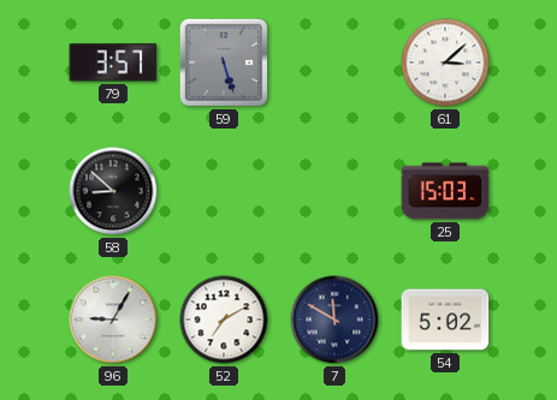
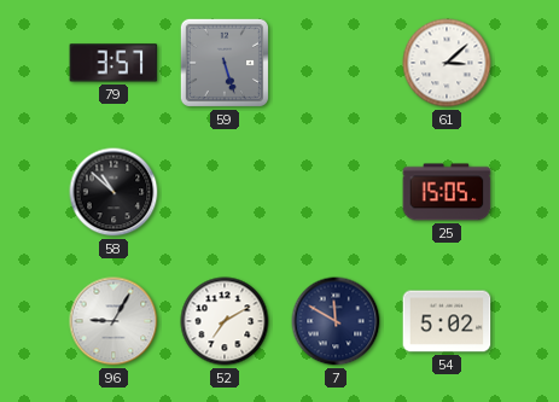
58: 8:52 -> 10:52 (113, 192)
25: 15:03 -> 15:05 (447, 192)
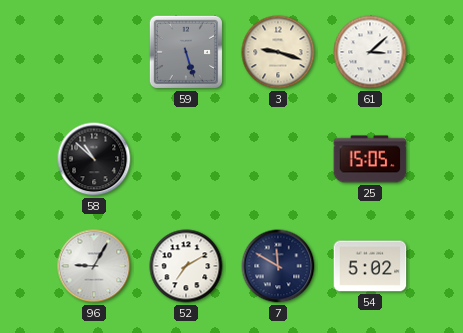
79: 3:57 -> none (113, 63)
3: none -> 9:18 (278, 52)
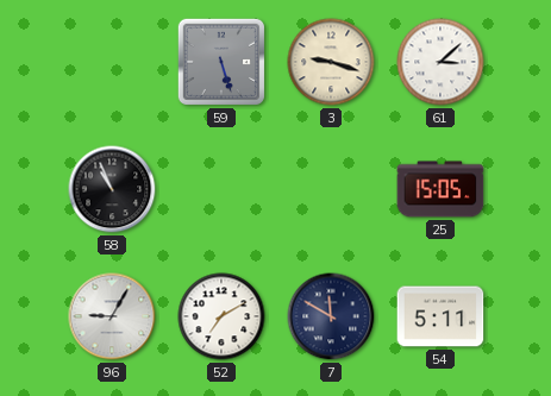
58: 10:52 -> 10:56 (112, 189)
54: 5:02 -> 5:11 (440, 316)
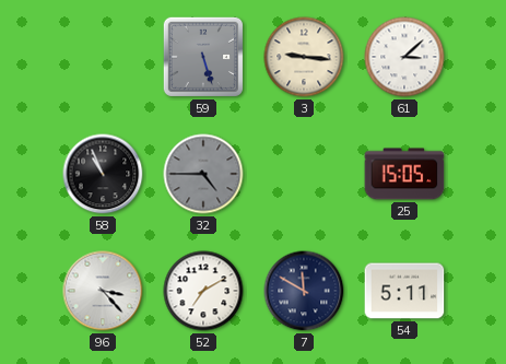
3: 9:18 -> 9:16 (304, 57)
32: none -> 4:45 (203, 174)
96: 9:05 -> 3:23 (103, 291)
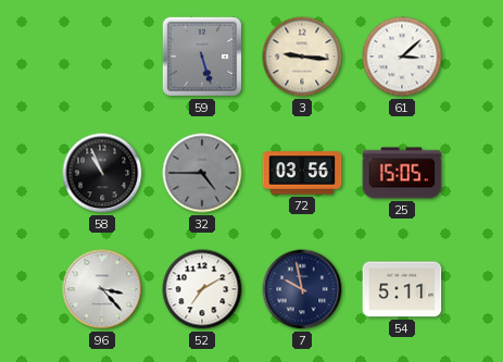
72: none -> 03:56 (302, 173)
7: 11:50 -> 9:58 (302, 289)
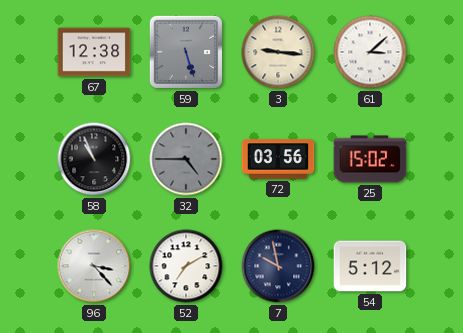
67: none -> 12:38 (94, 52)
25: 15:05 -> 15:02 (370, 159)
54: 5:11 -> 5:12 (370, 266)
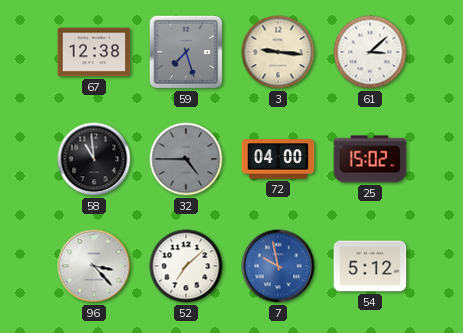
59: 5:27 -> 7:27 (186, 52)
58: 10:56 -> 10:59 (94, 159)
72: 03:56 -> 04:00 (278, 159)
52: 7:10 -> 7:08 (186, 266)
7 dial: navy -> blue (278, 266)
